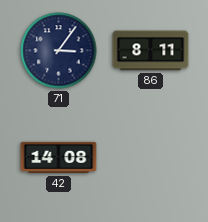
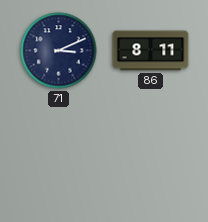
71: 3:06 -> 3:11 (59, 51)
42: 14:08 -> none (59, 158)
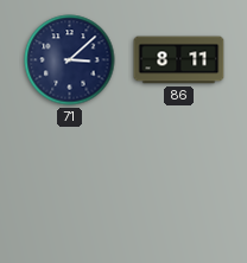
71: 3:11 -> 3:08 (70, 60)
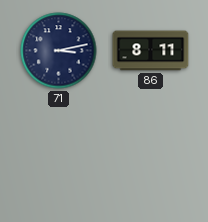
71: 3:08 -> 3:13 (59, 51)
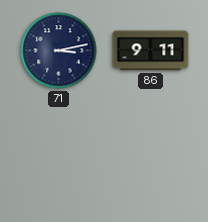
86: 8:11 -> 9:11 (151, 51)
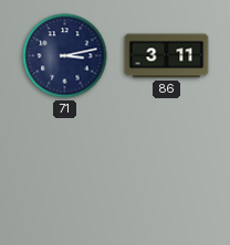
86: 9:11 -> 3:11 (167, 56)
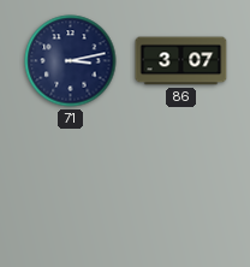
86: 3:11 -> 3:07 (181, 61)
